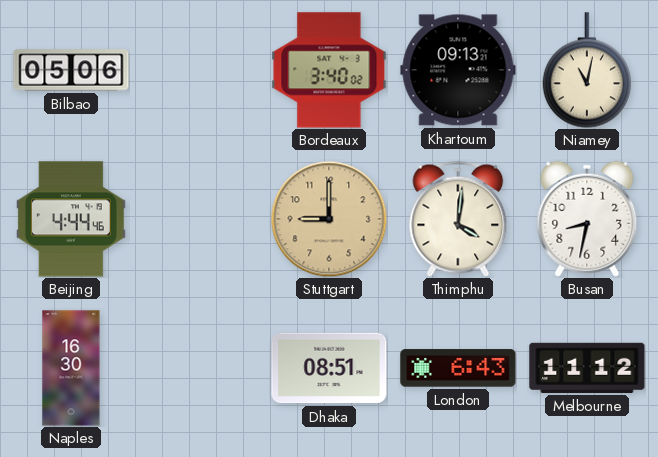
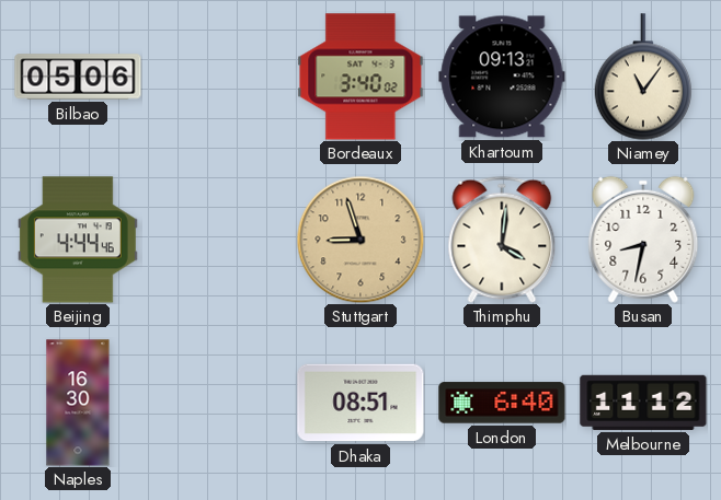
Niamey: 11:02 -> 11:06 (643, 77)
Stuttgart: 9:00 -> 8:57 (360, 240)
London: 6:43 -> 6:40 (502, 403)
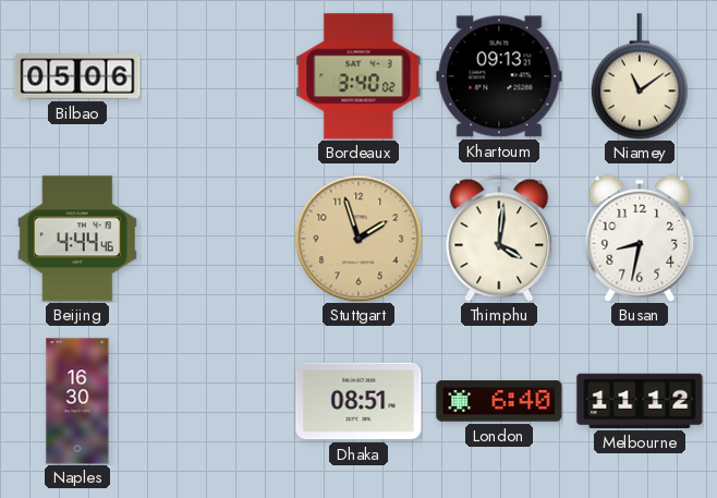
Niamey: 11:06 -> 11:09 (640, 76)
Stuttgart: 8:57 -> 1:57 (358, 239)
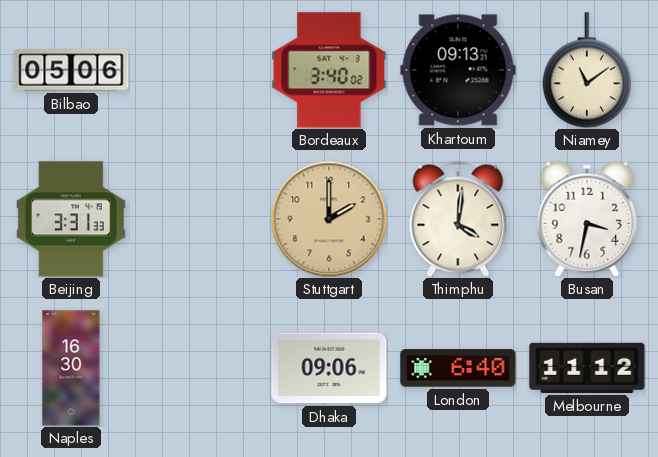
Beijing: 4:44 -> 3:31 (71, 219)
Stuttgart: 1:57 -> 2:00 (329, 219)
Busan: 8:32 -> 3:32 (587, 219)
Dhaka: 08:51 -> 09:06 (329, 368)
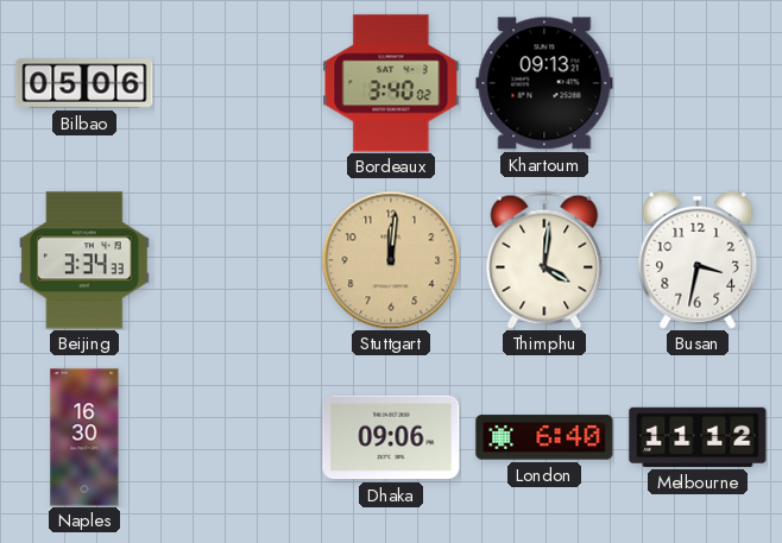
Niamey: 11:09 -> none (587, 70)
Beijing: 3:31 -> 3:34 (84, 260)
Stuttgart: 2:00 -> 12:01 (391, 260)
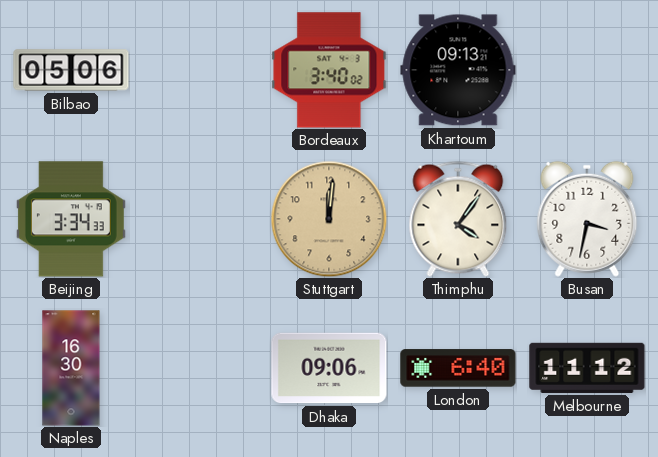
Thimphu: 4:01 -> 4:06 (458, 219)
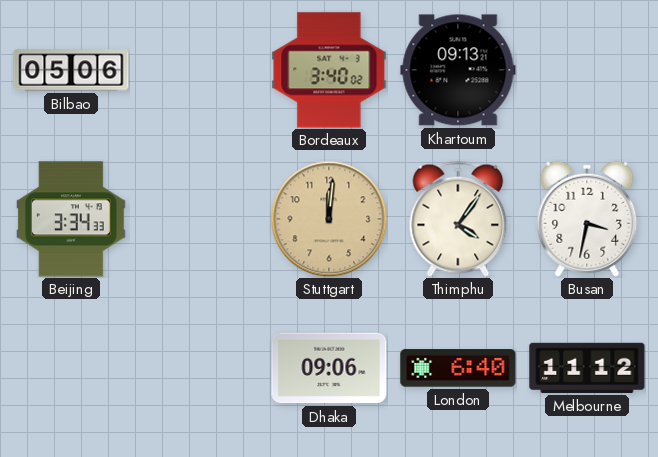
Naples: 16:30 -> none (71, 368)
